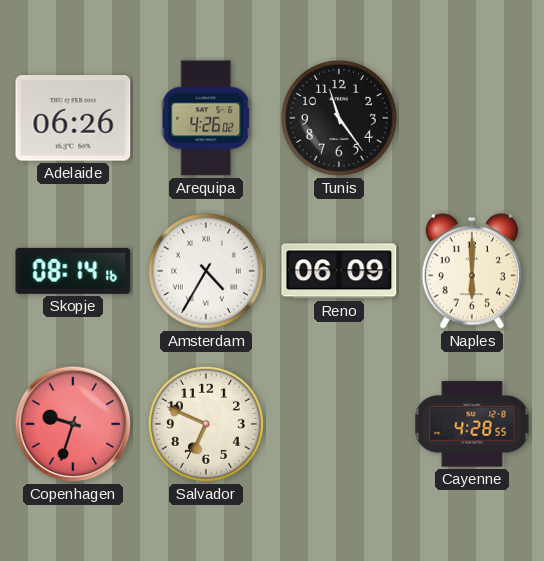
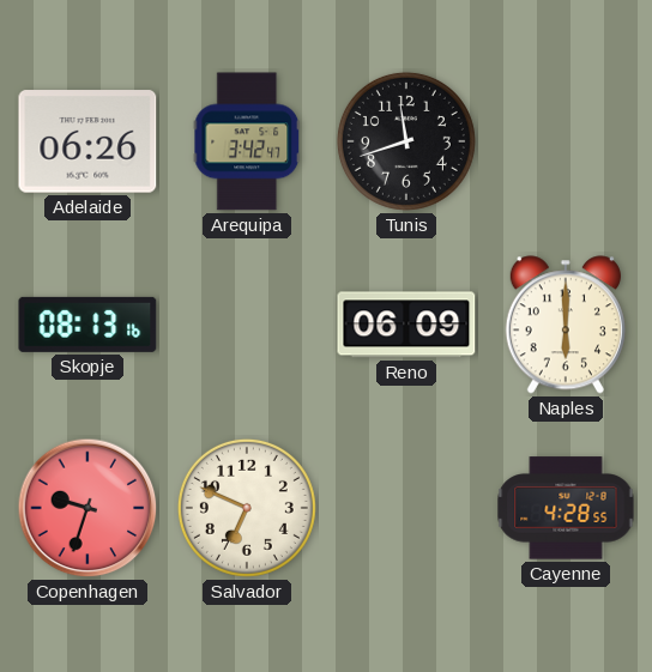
Arequipa: 4:26 -> 3:42 (247, 141)
Tunis: 11:24 -> 11:42 (406, 141)
Skopje: 08:14 -> 08:13 (87, 325)
Amsterdam: 4:35 -> none (206, 271)
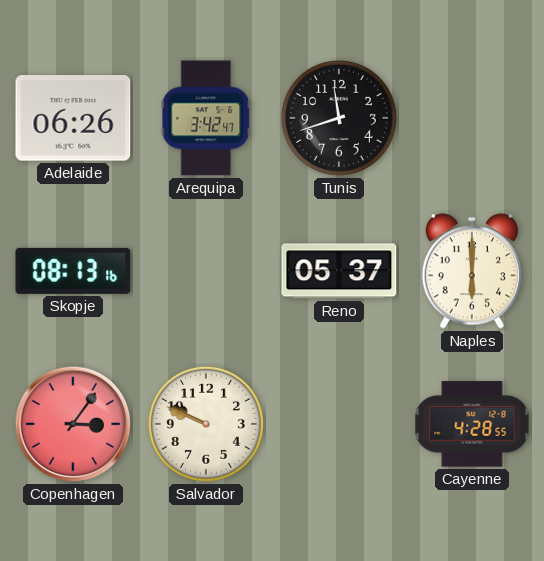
Reno: 06:09 -> 05:37 (339, 271)
Copenhagen: 9:33 -> 3:06 (73, 424)
Salvador: 6:49 -> 9:49 (206, 424)
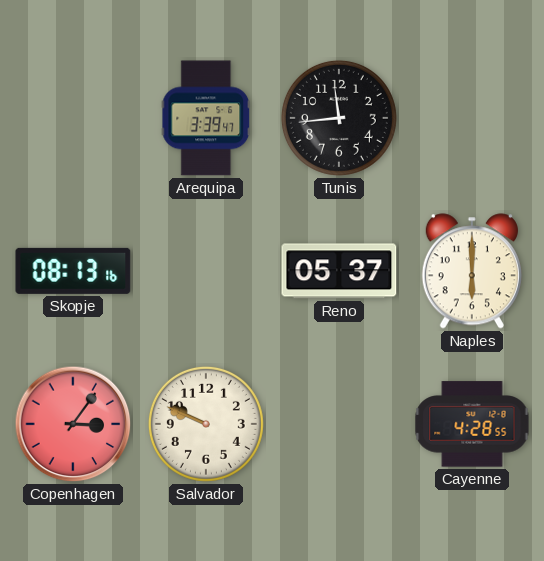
Adelaide: 06:26 -> none (73, 118)
Arequipa: 3:42 -> 3:39 (206, 118)
Tunis: 11:42 -> 11:44 (339, 118)
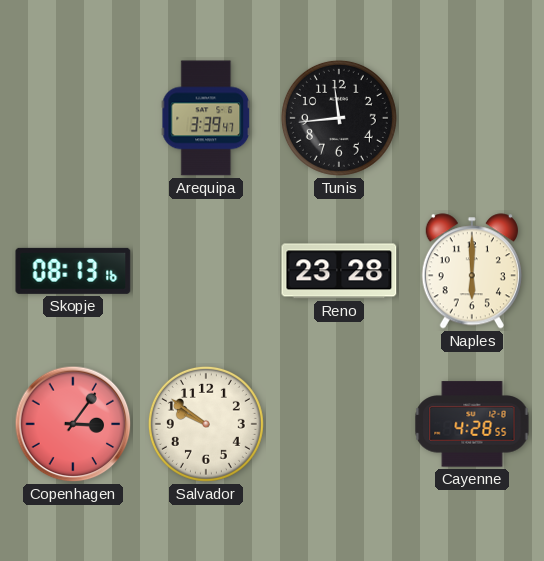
Reno: 05:37 -> 23:28 (339, 271)
Salvador: 9:49 -> 9:51 (206, 424)
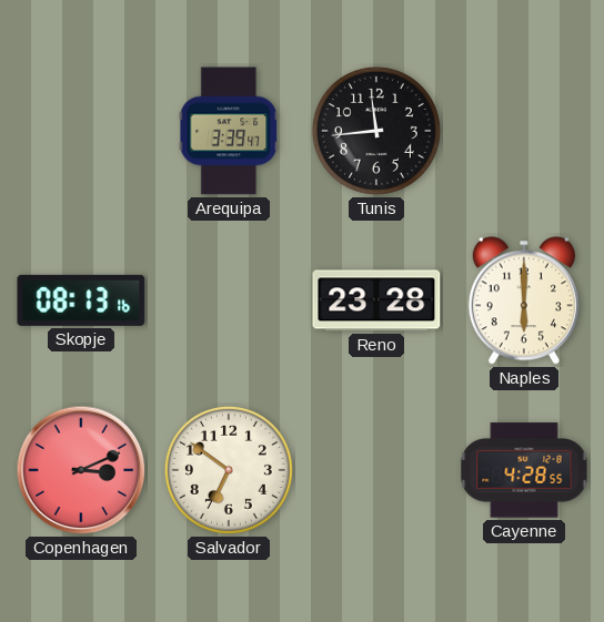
Copenhagen: 3:06 -> 3:11 (81, 470)
Salvador: 9:51 -> 6:51 (229, 470)
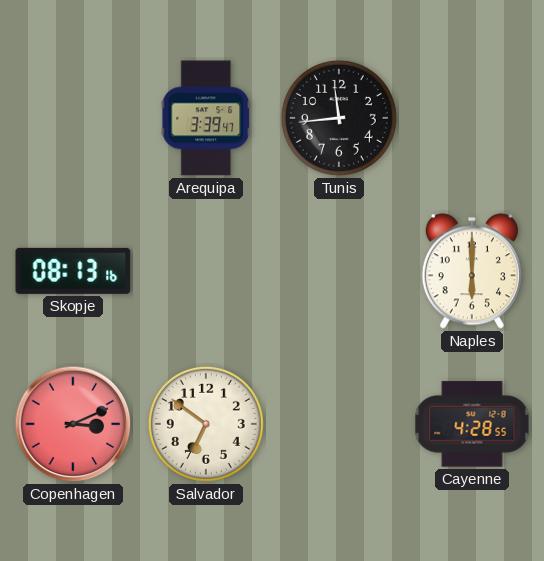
Reno: 23:28 -> none (376, 300)
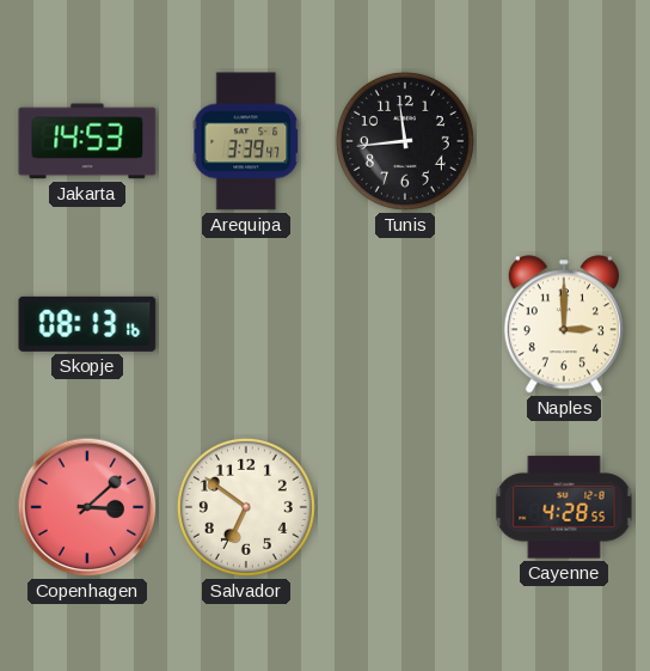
Jakarta: none -> 14:53 (87, 141)
Naples: 6:00 -> 3:00 (564, 324)
Copenhagen: 3:11 -> 3:08 (87, 507)
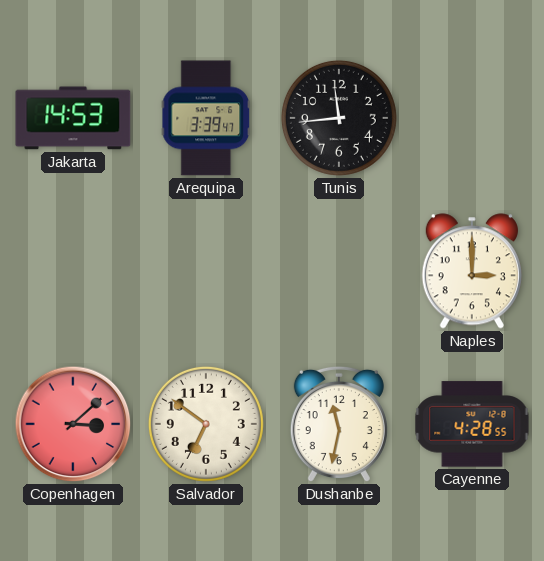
Skopje: 08:13 -> none (87, 324)
Dushanbe: none -> 11:32 (339, 424)
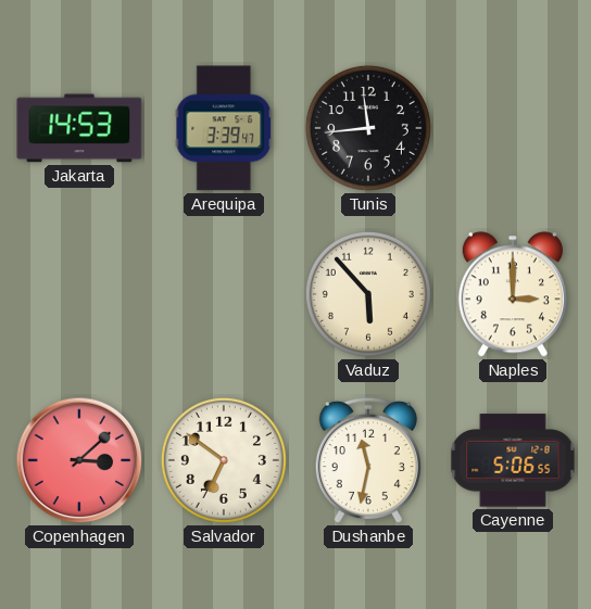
Vaduz: none -> 5:53 (368, 294)
Cayenne: 4:28 -> 5:06 (513, 460)
